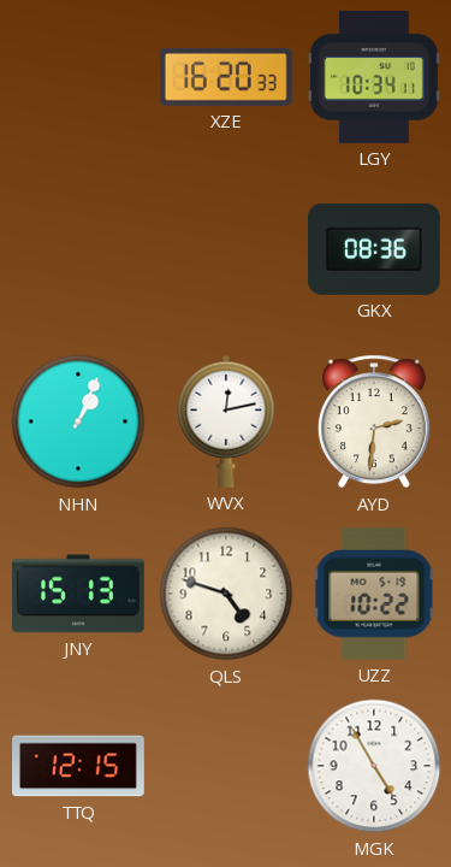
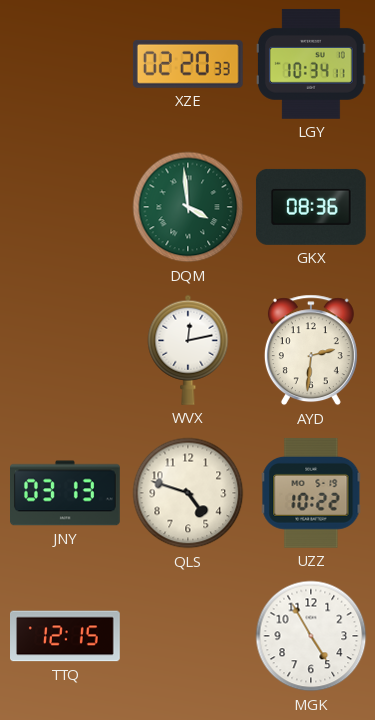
XZE: 16:20 -> 02:20 (188, 64)
DQM: none -> 3:59 (188, 207)
NHN: 1:04 -> none (78, 421)
JNY: 15:13 -> 03:13 (66, 493)
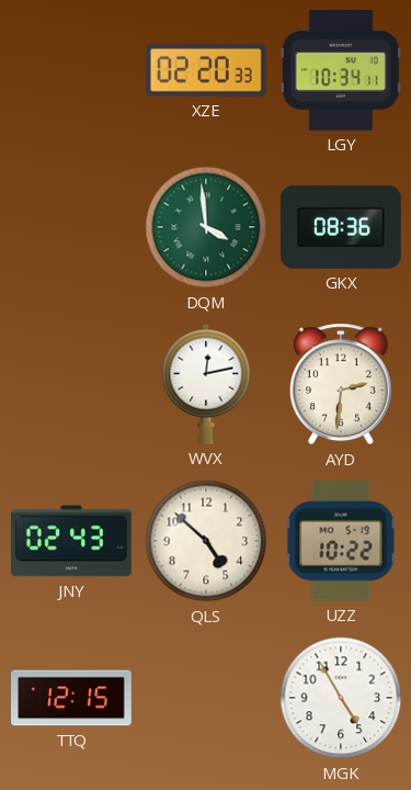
JNY: 03:13 -> 02:43 (72, 541)
QLS: 4:48 -> 4:52 (206, 541)
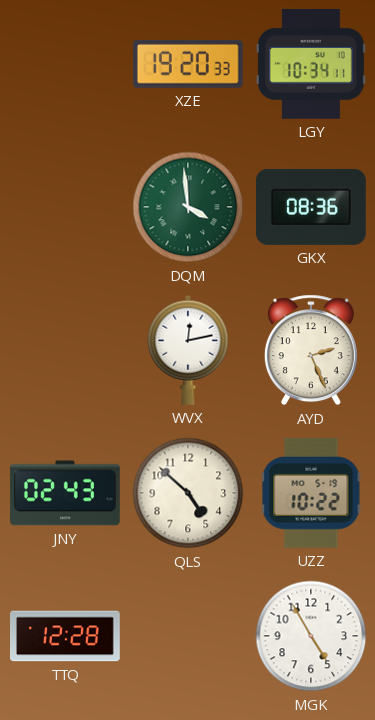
XZE: 02:20 -> 19:20 (188, 64)
AYD: 2:31 -> 2:26 (311, 350)
TTQ: 12:15 -> 12:28 (66, 636)
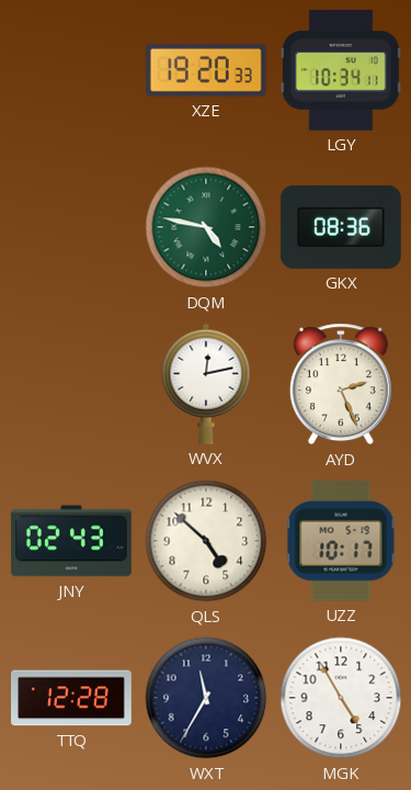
DQM: 3:59 -> 4:47 (206, 227)
UZZ: 10:22 -> 10:17 (341, 541)
WXT: none -> 11:35 (206, 698)
